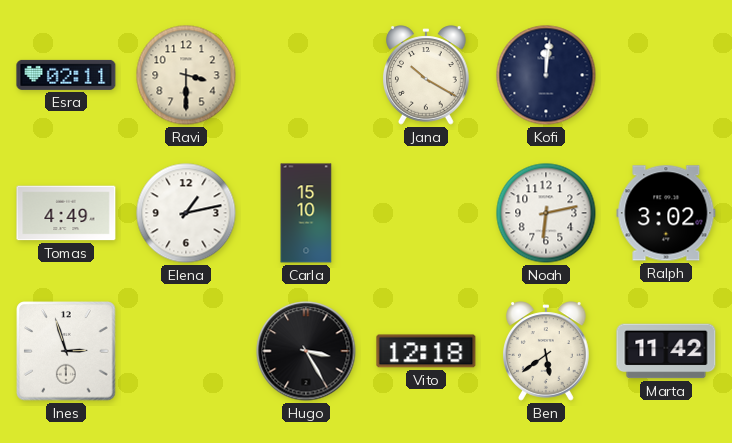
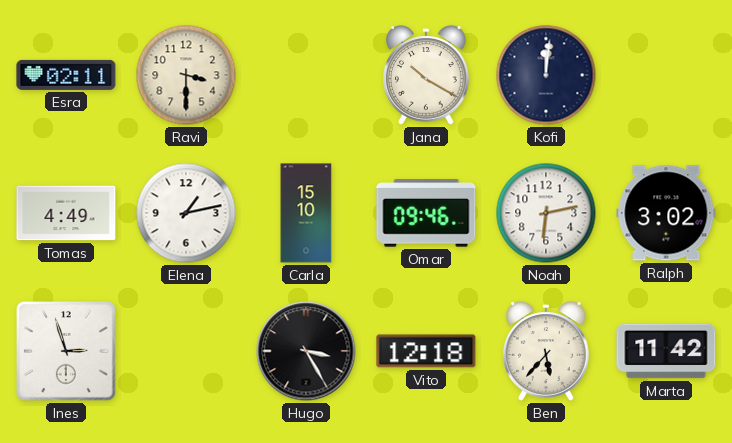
Omar: none -> 09:46 (426, 213)
Ben: 5:39 -> 5:37 (547, 351)
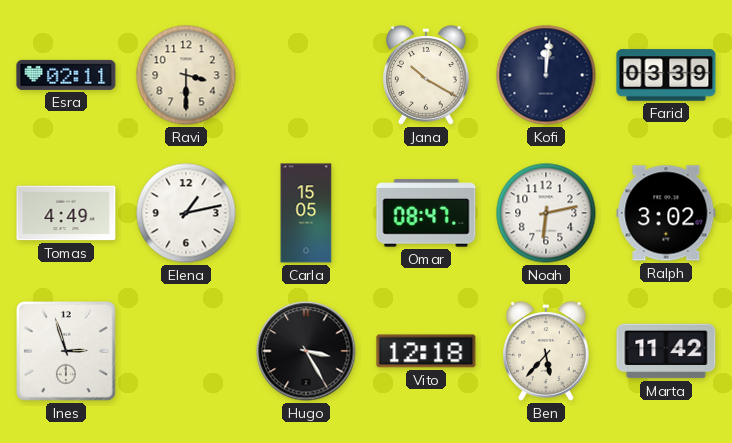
Farid: none -> 03:39 (666, 75)
Carla: 15:10 -> 15:05 (306, 213)
Omar: 09:46 -> 08:47 (426, 213)
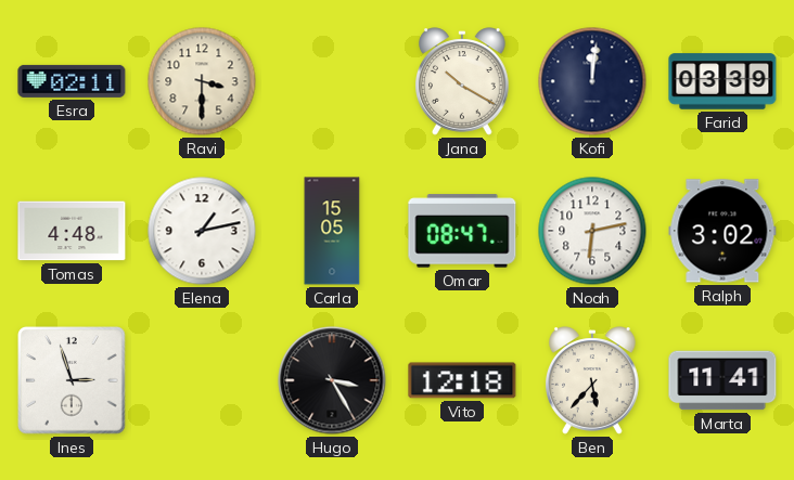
Tomas: 4:49 -> 4:48 (72, 231)
Marta: 11:42 -> 11:41 (722, 380)
